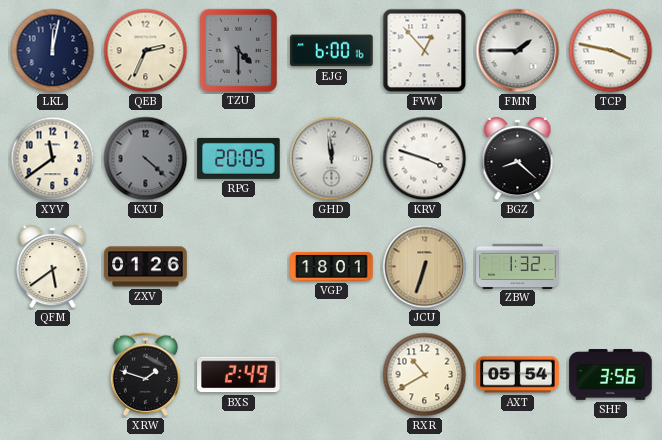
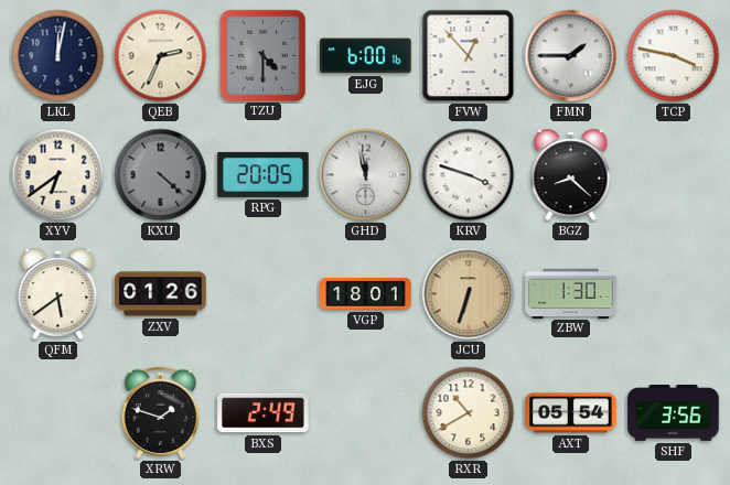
XYV: 11:39 -> 6:39 (58, 175)
GHD: 11:59 -> 11:58 (366, 175)
ZBW: 1:32 -> 1:30 (571, 293)
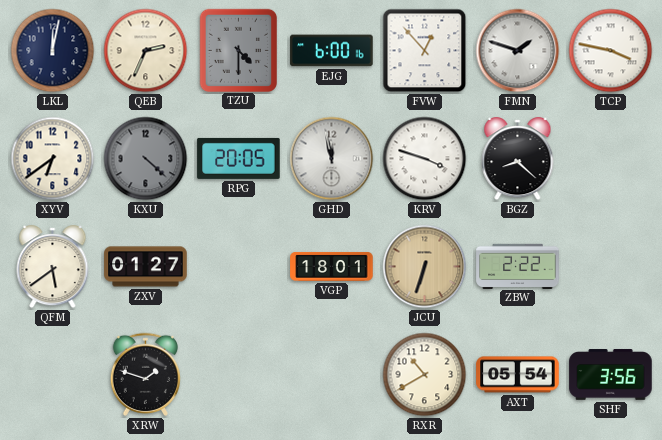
FMN: 1:45 -> 1:48 (518, 51)
ZXV: 01:26 -> 01:27 (146, 267)
ZBW: 1:30 -> 2:22 (518, 266)
BXS: 2:49 -> none (264, 413)
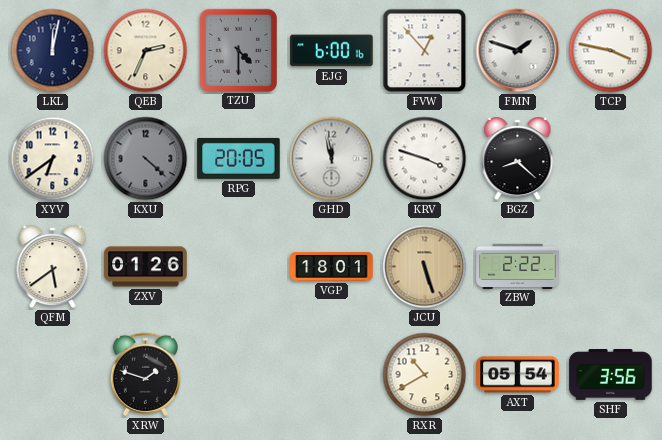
ZXV: 01:27 -> 01:26 (146, 267)
JCU: 6:33 -> 5:27 (425, 267)
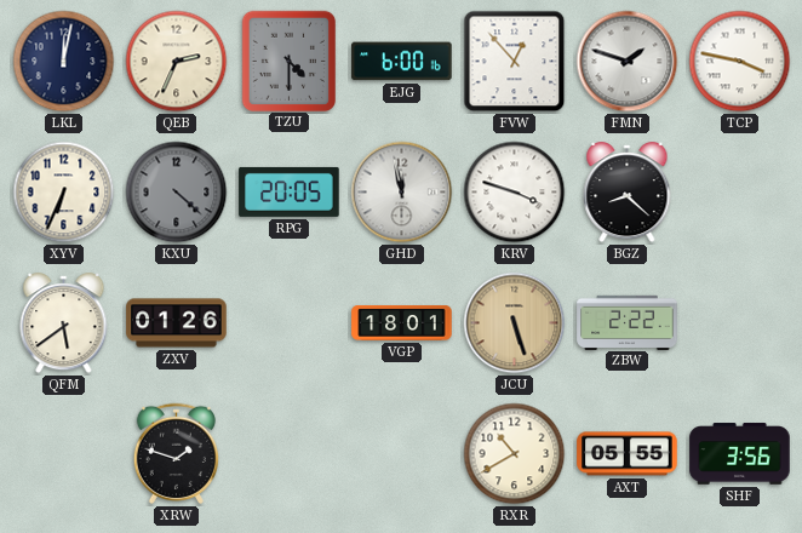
XYV: 6:39 -> 6:34 (64, 193)
AXT: 05:54 -> 05:55 (628, 454)
